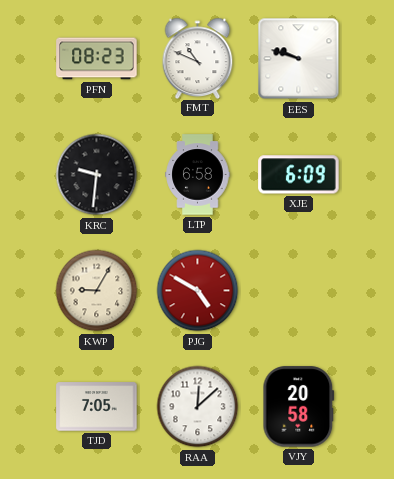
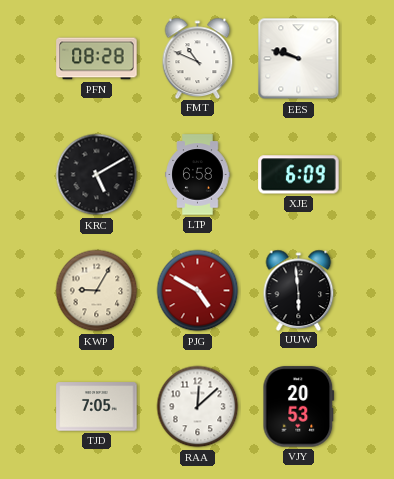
PFN: 08:23 -> 08:28 (97, 59)
KRC: 9:31 -> 5:10 (97, 175)
UUW: none -> 5:59 (299, 290)
VJY: 20:58 -> 20:53 (299, 407)
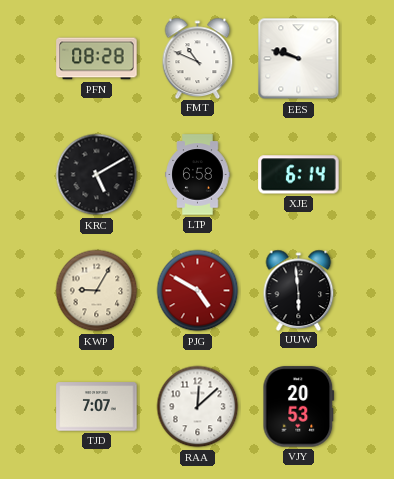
XJE: 6:09 -> 6:14 (299, 175)
TJD: 7:05 -> 7:07 (97, 407)
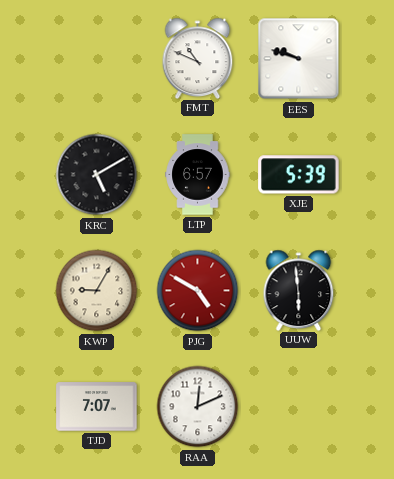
PFN: 08:28 -> none (97, 59)
LTP: 6:58 -> 6:57 (198, 175)
XJE: 6:14 -> 5:39 (299, 175)
RAA: 12:08 -> 12:11 (198, 407)
VJY: 20:53 -> none (299, 407)
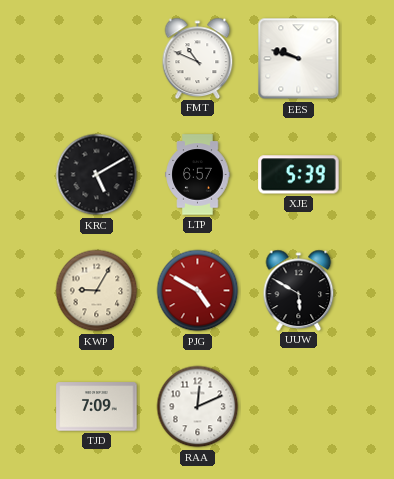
UUW: 5:59 -> 5:50 (299, 290)
TJD: 7:07 -> 7:09 (97, 407)
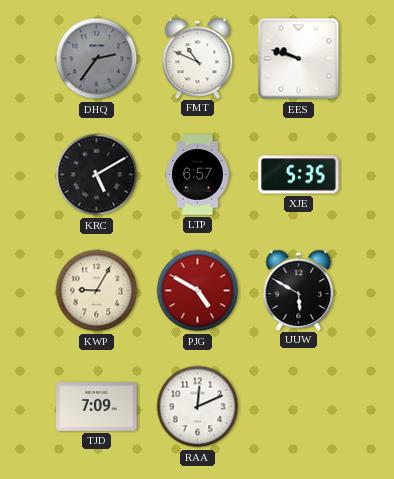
DHQ: none -> 2:36 (97, 59)
XJE: 5:39 -> 5:35 (299, 175)
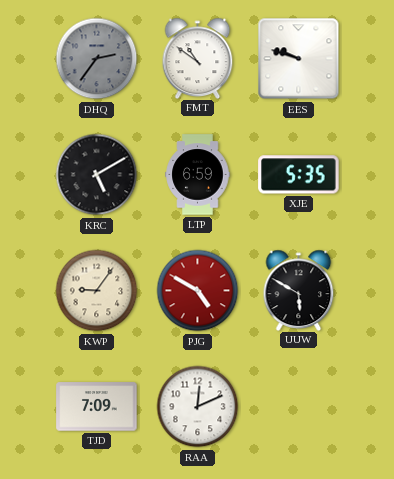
FMT: 10:49 -> 10:51 (198, 58)
LTP: 6:57 -> 6:59 (198, 175)
KWP: 9:05 -> 9:06 (97, 291)
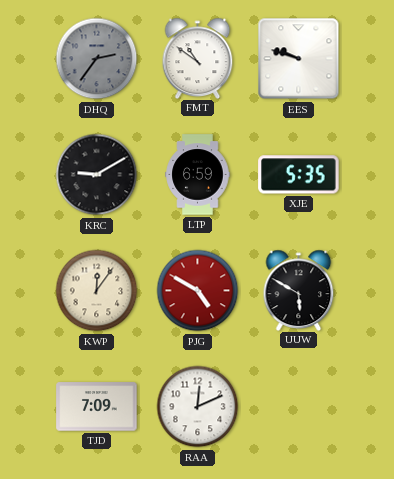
KRC: 5:10 -> 9:10 (97, 175)
KWP: 9:06 -> 12:06 (97, 291)
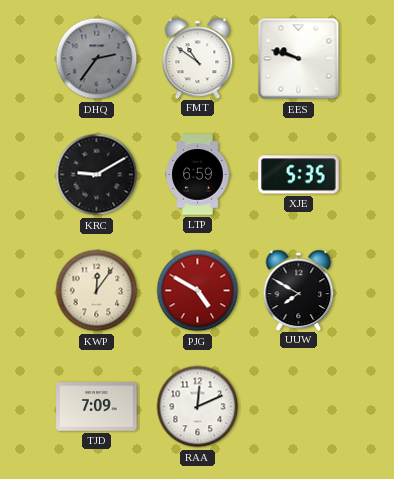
UUW: 5:50 -> 7:50 (299, 290)
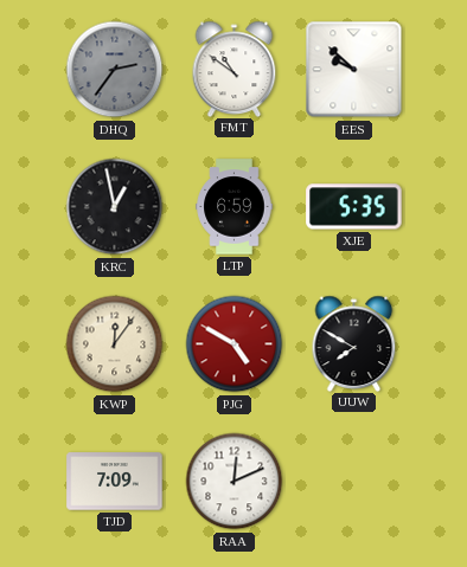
EES: 9:48 -> 9:52 (354, 70)
KRC: 9:10 -> 12:58 (115, 207)
